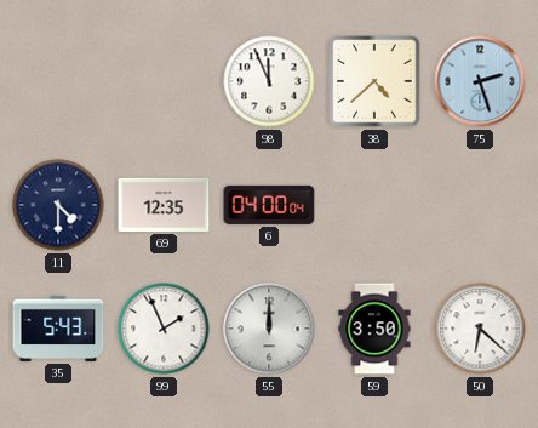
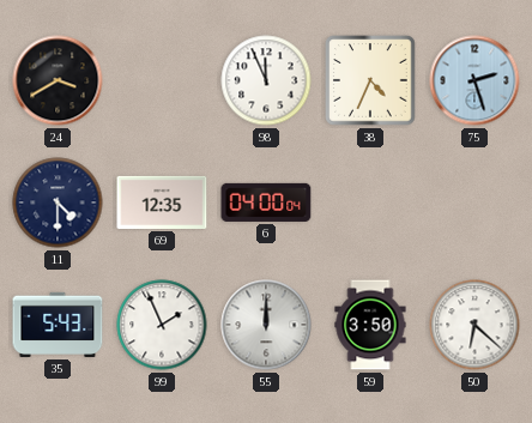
24: none -> 3:40 (58, 80)
38: 4:38 -> 4:34 (370, 80)
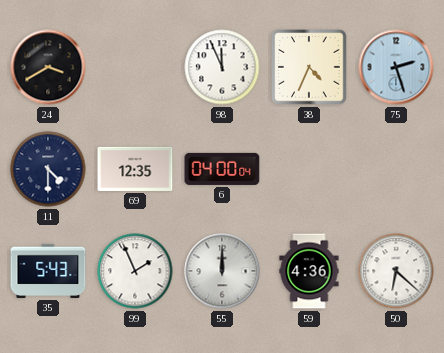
59: 3:50 -> 4:36 (309, 271)
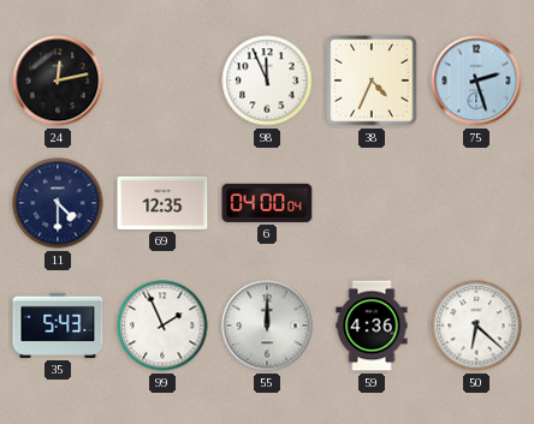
24: 3:40 -> 12:13 (58, 80)
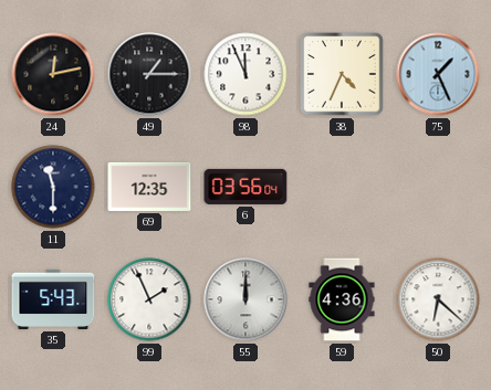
49: none -> 1:15 (149, 74)
75: 2:27 -> 1:26 (438, 74)
11: 4:30 -> 11:30 (53, 187)
6: 04:00 -> 03:56 (245, 187)
